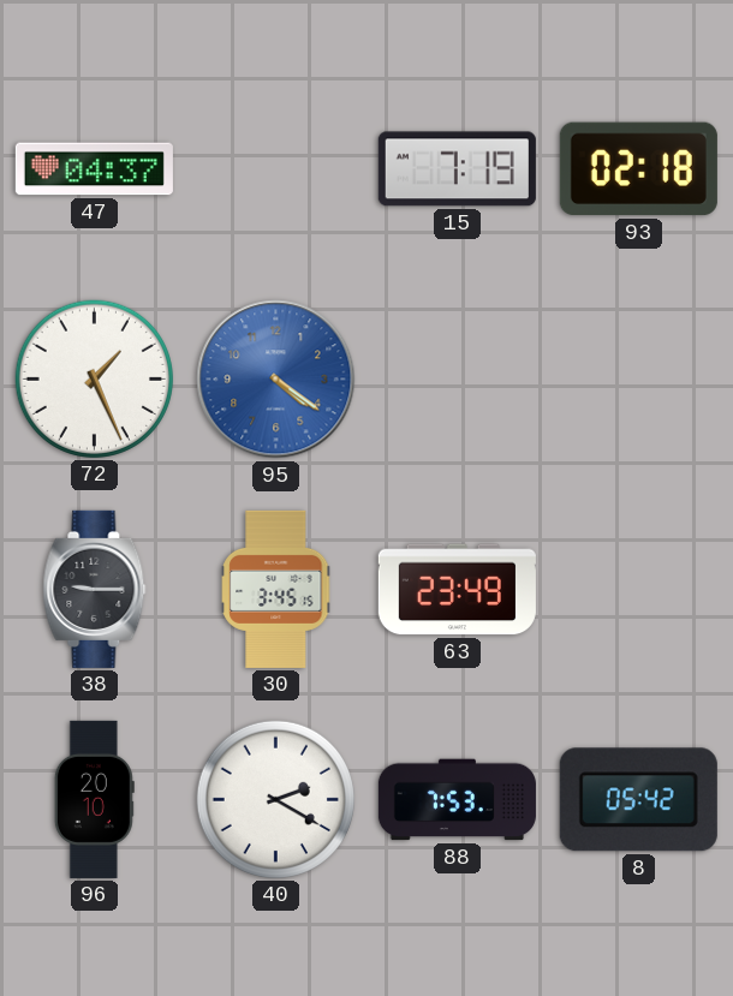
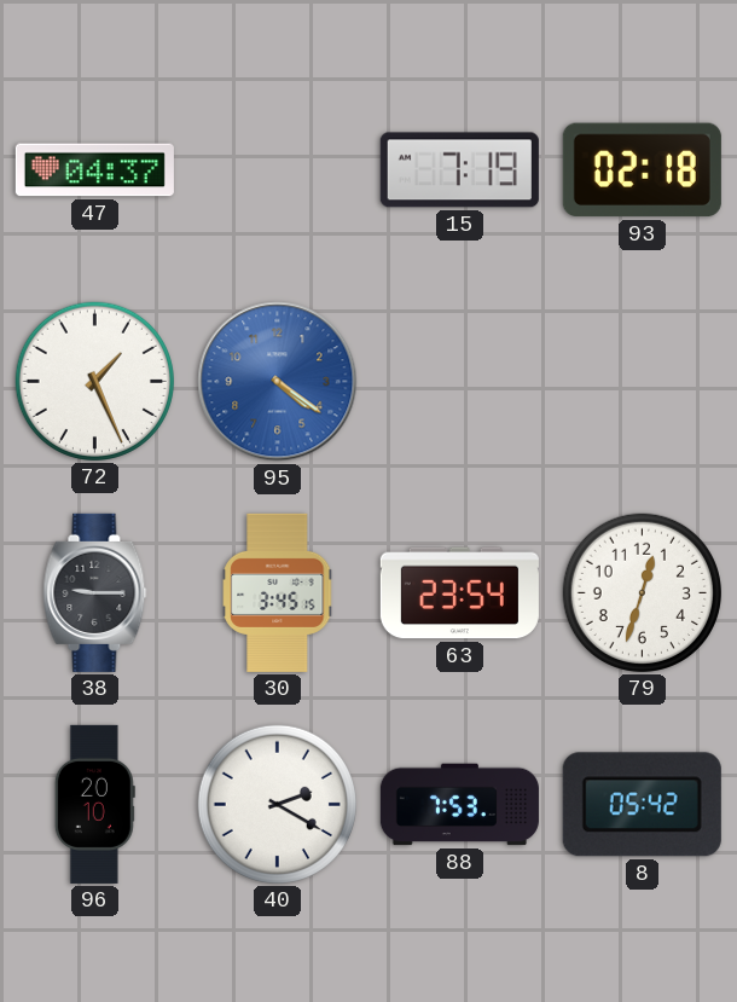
63: 23:49 -> 23:54 (459, 593)
79: none -> 12:33 (642, 592)
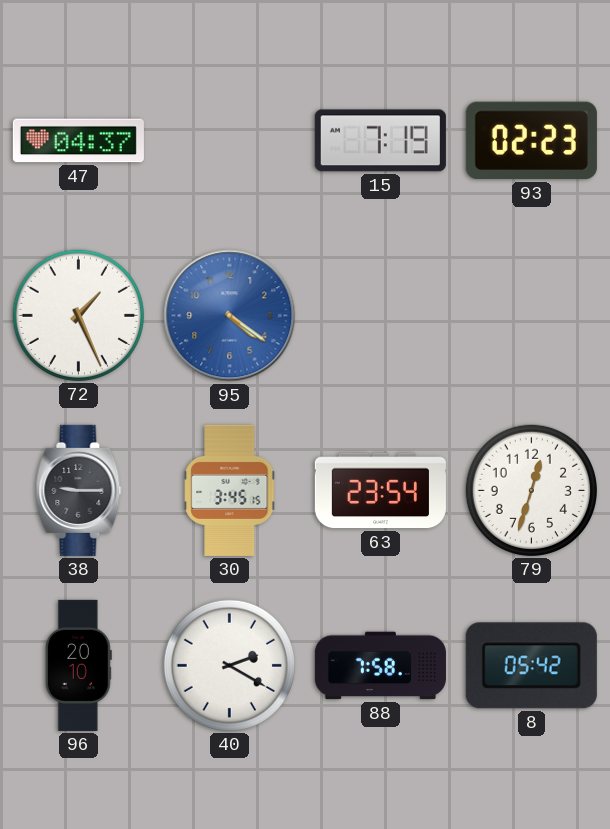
93: 02:18 -> 02:23 (531, 141)
88: 7:53 -> 7:58 (380, 666)
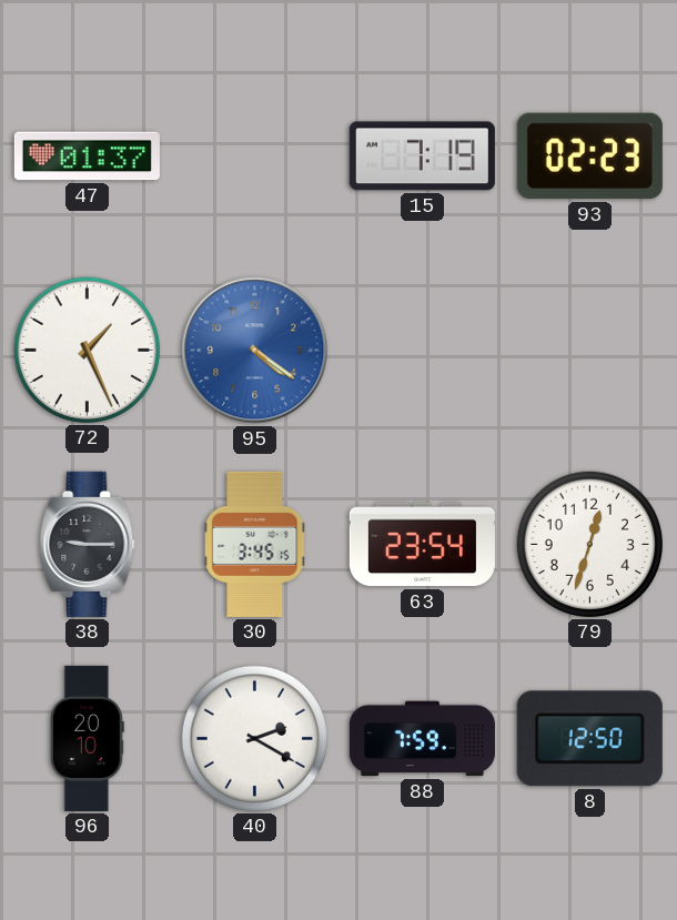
47: 04:37 -> 01:37 (87, 156)
88: 7:58 -> 7:59 (422, 739)
8: 05:42 -> 12:50 (589, 739)
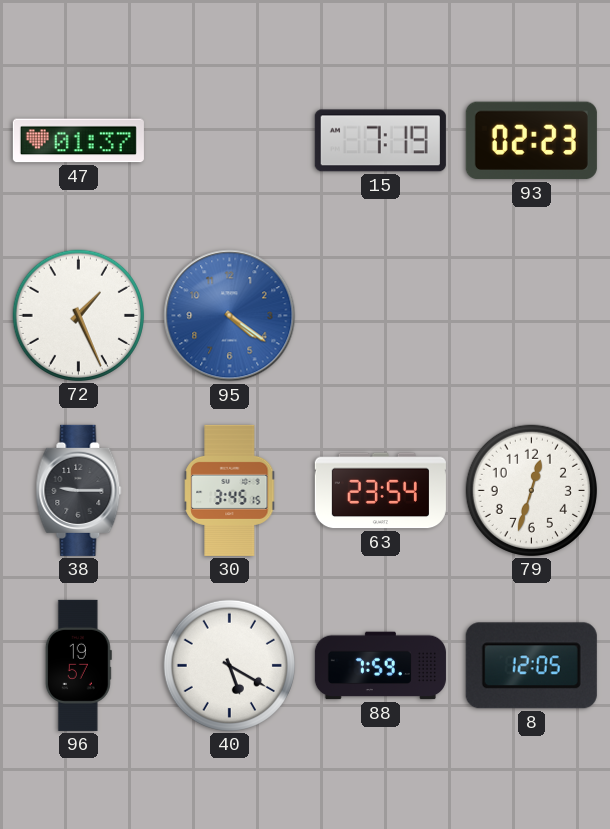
96: 20:10 -> 19:57 (78, 665)
40: 2:20 -> 5:20 (229, 665)
8: 12:50 -> 12:05 (531, 666)
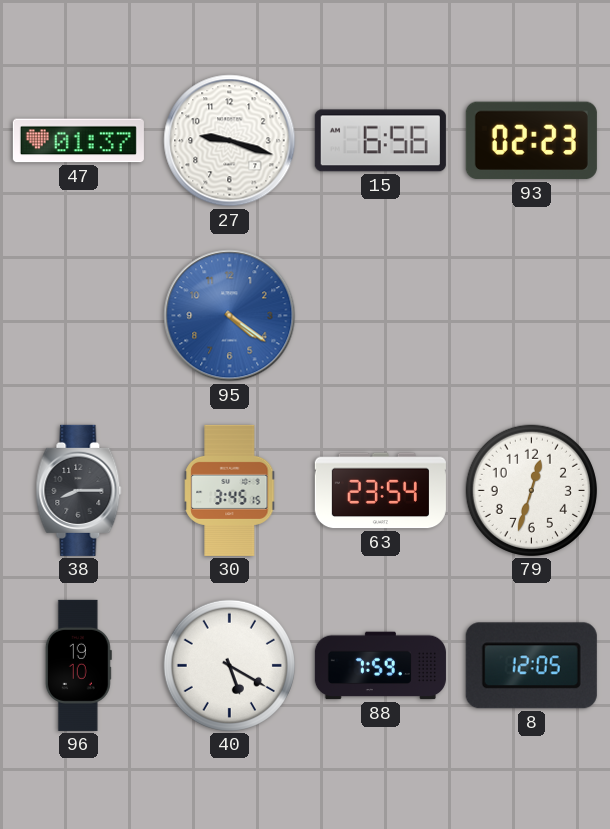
27: none -> 9:18 (230, 141)
15: 7:19 -> 6:56 (380, 141)
72: 1:26 -> none (78, 315)
38: 9:15 -> 8:15 (79, 490)
96: 19:57 -> 19:10 (78, 665)
